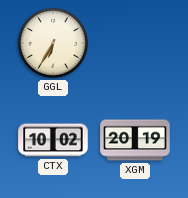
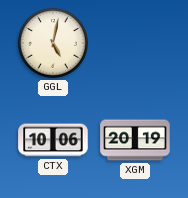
GGL: 6:35 -> 5:02 (53, 43)
CTX: 10:02 -> 10:06 (53, 140)
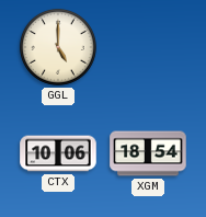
GGL: 5:02 -> 5:00 (58, 47)
XGM: 20:19 -> 18:54 (148, 153)
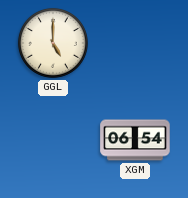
CTX: 10:06 -> none (58, 153)
XGM: 18:54 -> 06:54 (135, 140)
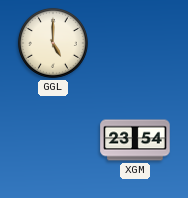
XGM: 06:54 -> 23:54 (135, 140)
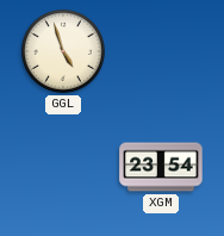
GGL: 5:00 -> 4:57 (63, 51)
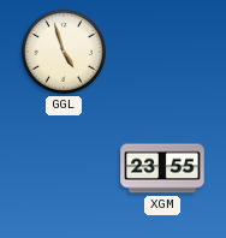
XGM: 23:54 -> 23:55 (162, 168)
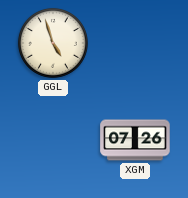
XGM: 23:55 -> 07:26 (135, 140)
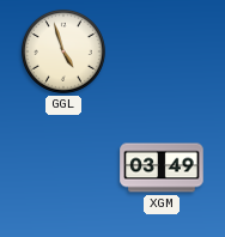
XGM: 07:26 -> 03:49 (162, 168)
